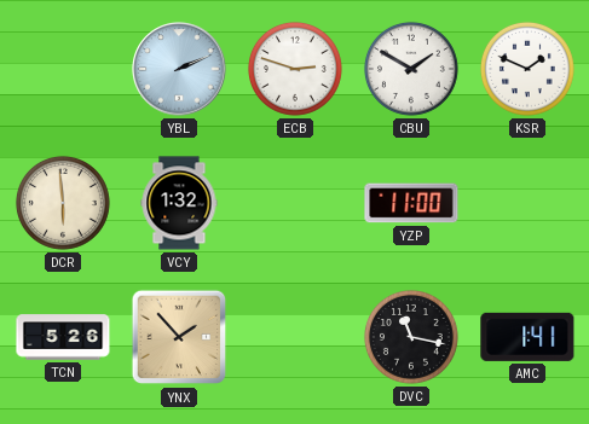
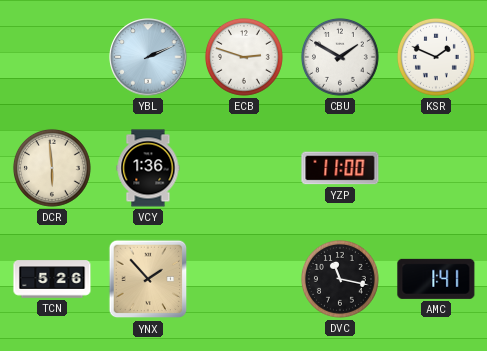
VCY: 1:32 -> 1:36 (148, 168)
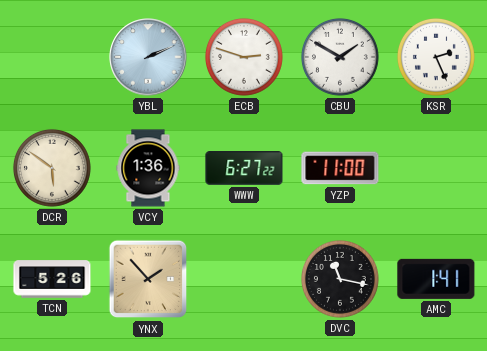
KSR: 1:49 -> 2:26 (436, 57)
DCR: 5:59 -> 5:51 (52, 168)
WWW: none -> 6:27 (244, 168)
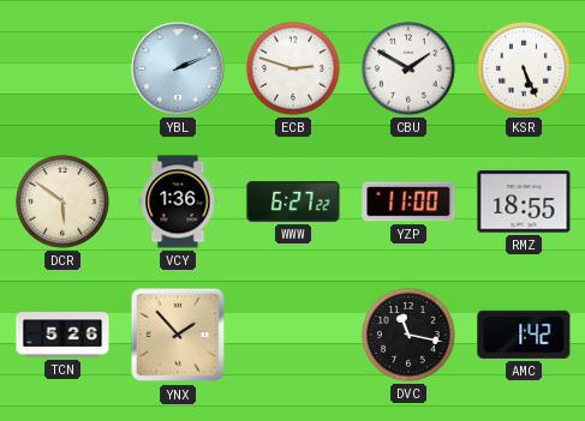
KSR: 2:26 -> 5:26 (524, 68)
RMZ: none -> 18:55 (524, 202)
AMC: 1:41 -> 1:42 (524, 335)
